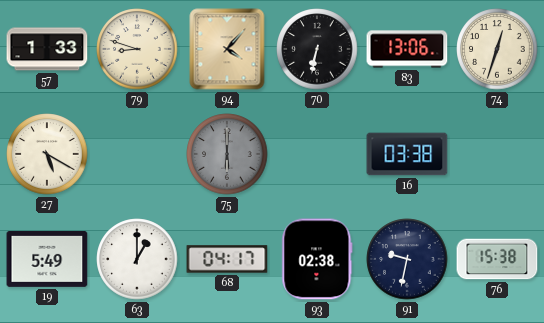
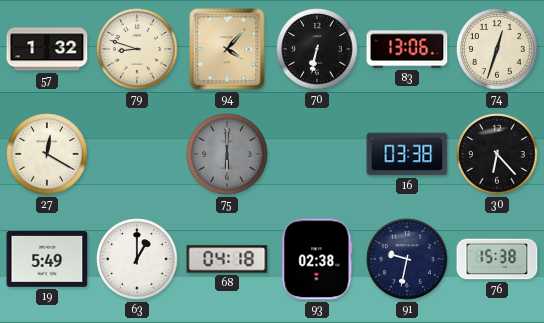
57: 1:33 -> 1:32 (47, 49)
27: 5:20 -> 12:20 (47, 154)
30: none -> 6:23 (497, 154)
68: 04:17 -> 04:18 (227, 259)
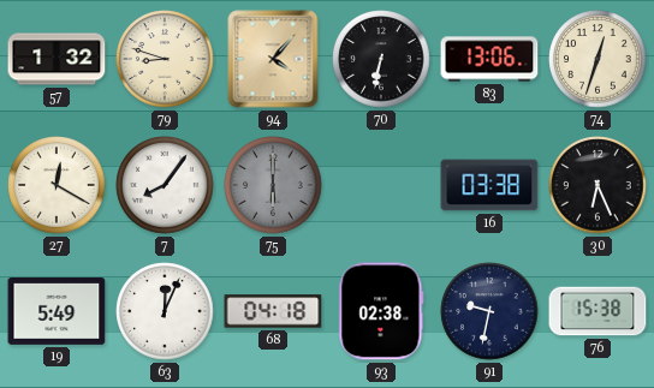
7: none -> 8:06 (165, 185)
30: 6:23 -> 6:26 (597, 185)
63: 1:00 -> 12:04 (165, 311)
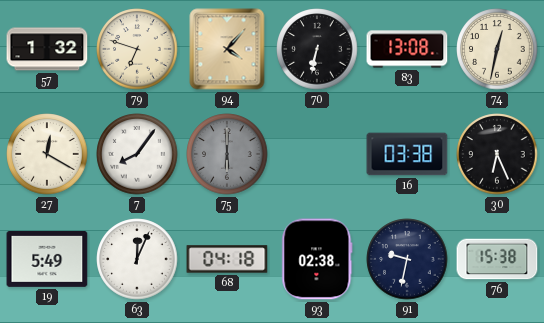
79: 8:48 -> 6:48 (137, 49)
83: 13:06 -> 13:08 (407, 49)
74: 12:33 -> 12:32 (497, 49)
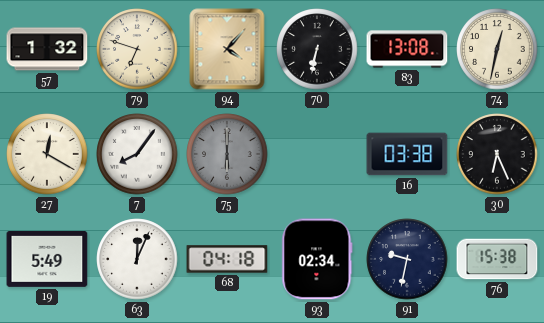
93: 02:38 -> 02:34 (317, 259)
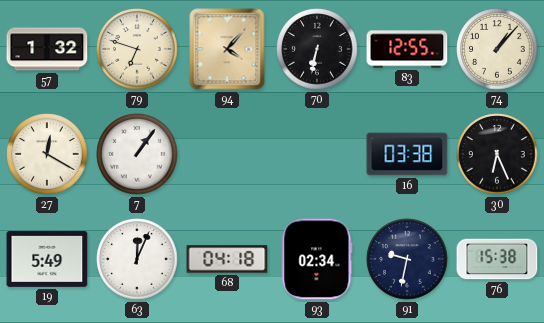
83: 13:08 -> 12:55 (407, 49)
74: 12:32 -> 1:07 (497, 49)
7: 8:06 -> 1:06 (137, 154)
75: 6:00 -> none (227, 154)
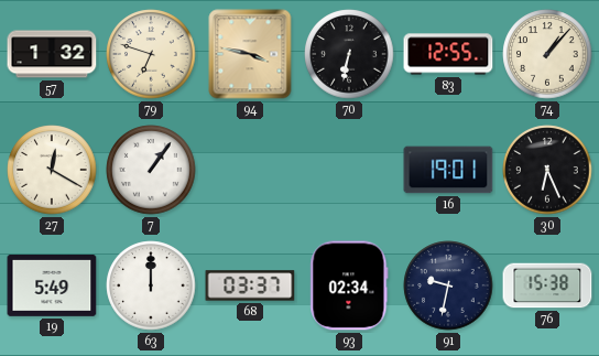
94: 4:07 -> 3:47 (250, 54)
16: 03:38 -> 19:01 (448, 170)
63: 12:04 -> 12:00 (151, 285)
68: 04:18 -> 03:37 (250, 285)
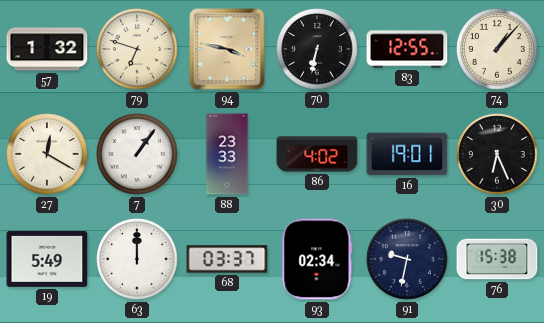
88: none -> 23:33 (227, 154)
86: none -> 4:02 (317, 154)
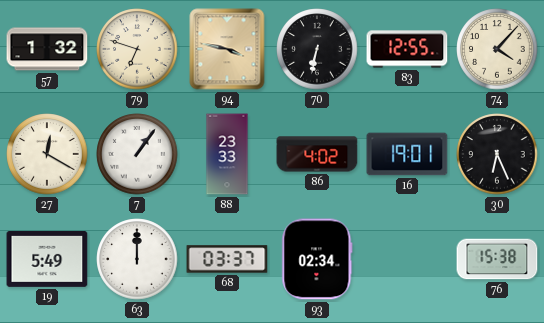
74: 1:07 -> 4:07 (497, 49)
91: 9:32 -> none (407, 259)
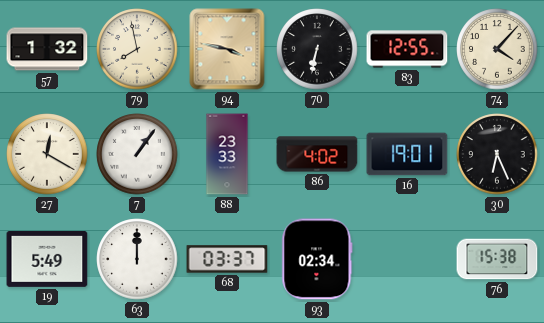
79: 6:48 -> 7:58 (137, 49)
